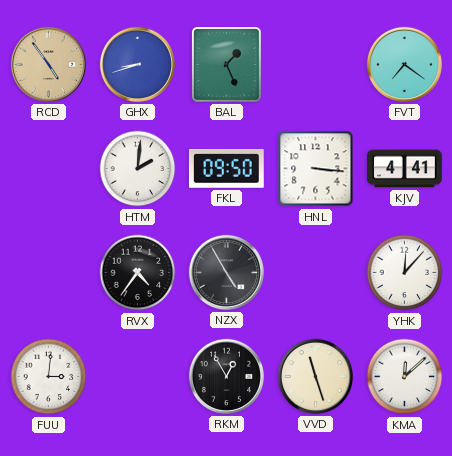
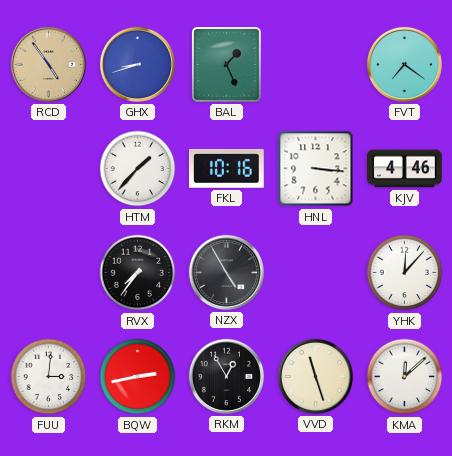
HTM: 2:01 -> 1:37 (138, 169)
FKL: 09:50 -> 10:16 (226, 168)
KJV: 4:41 -> 4:46 (405, 169)
RVX: 4:36 -> 7:36 (138, 273)
BQW: none -> 2:43 (138, 377)
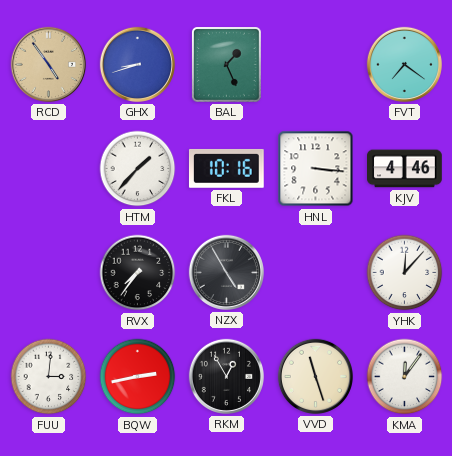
KMA: 12:08 -> 12:06 (405, 377)
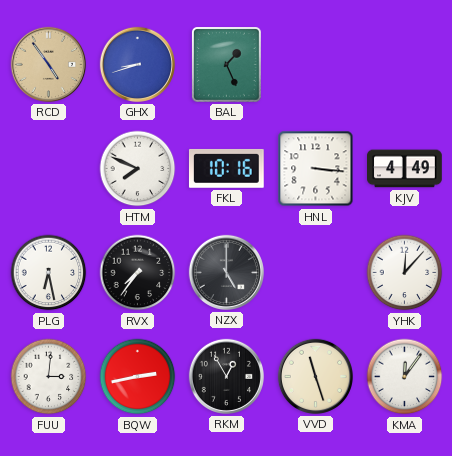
FVT: 7:21 -> none (404, 64)
HTM: 1:37 -> 7:49 (138, 169)
KJV: 4:46 -> 4:49 (405, 169)
PLG: none -> 6:28 (49, 273)
NZX: 4:55 -> 5:00 (226, 272)
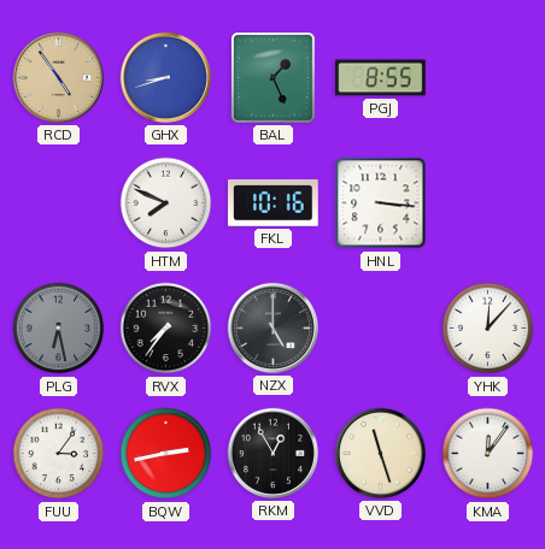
PGJ: none -> 8:55 (381, 78)
KJV: 4:49 -> none (405, 169)
PLG dial: white -> grey (59, 329)
FUU: 3:01 -> 3:06 (59, 454)
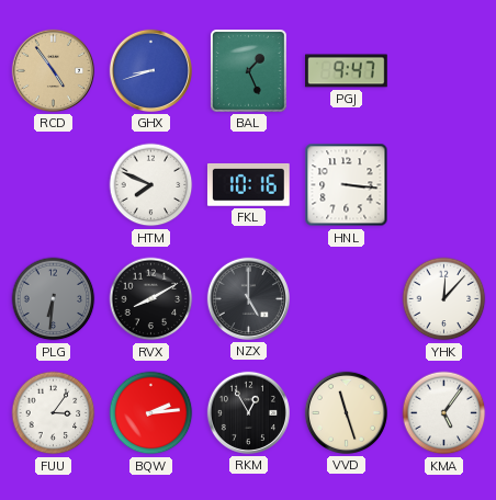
PGJ: 8:55 -> 9:47 (347, 71)
PLG: 6:28 -> 6:31 (54, 299)
RVX: 7:36 -> 8:10 (151, 299)
BQW: 2:43 -> 2:14 (151, 413)
KMA: 12:06 -> 5:06 (444, 413)
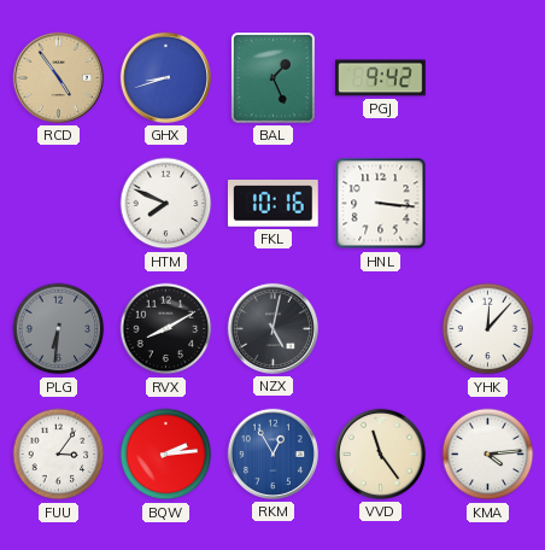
PGJ: 9:47 -> 9:42 (381, 78)
NZX: 5:00 -> 5:02 (272, 328)
RKM dial: black -> blue (272, 454)
VVD: 11:27 -> 11:24 (380, 454)
KMA: 5:06 -> 4:14 (488, 455)
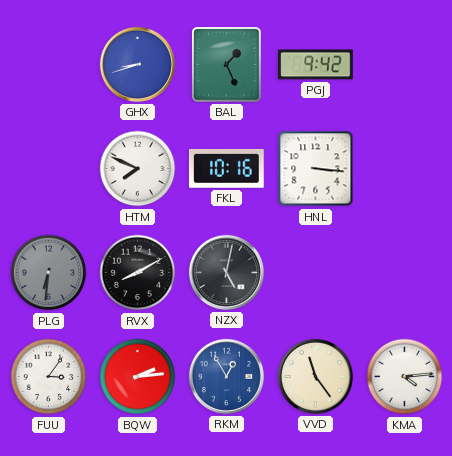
RCD: 4:54 -> none (58, 77)
YHK: 12:07 -> none (488, 329)
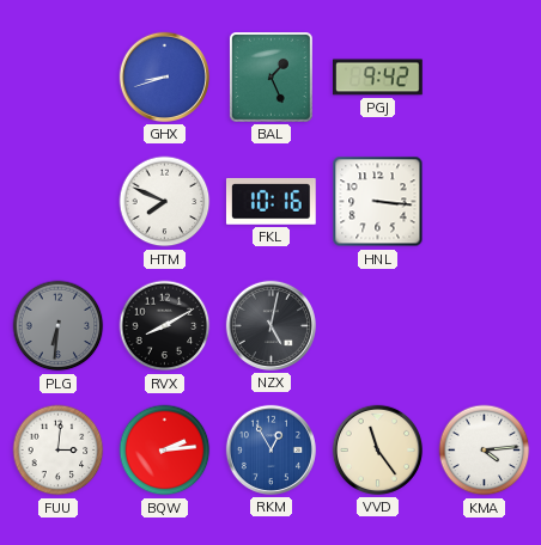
FUU: 3:06 -> 3:01 (59, 451)
